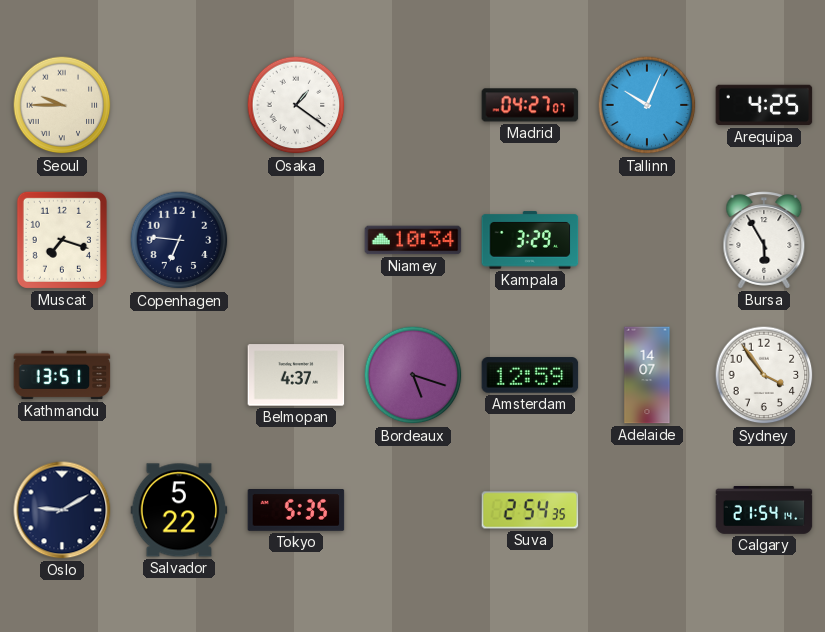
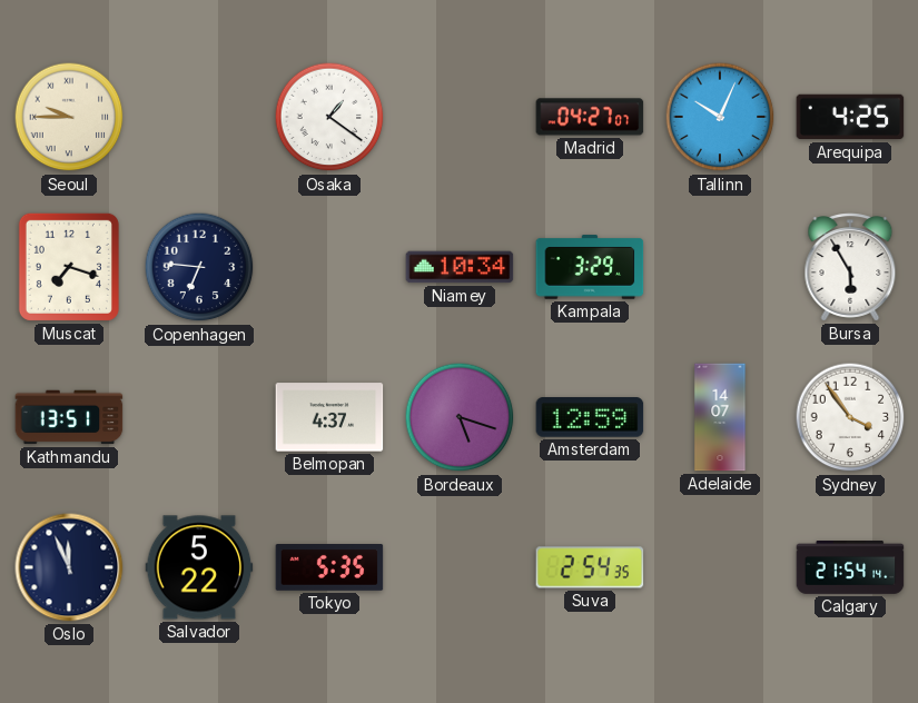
Oslo: 9:10 -> 11:56 (69, 567)
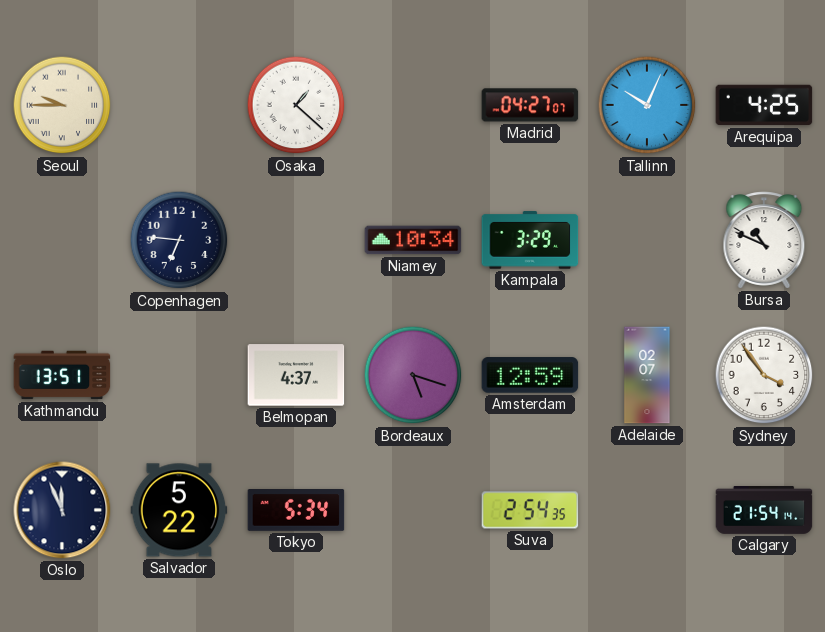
Osaka: 1:21 -> 1:22 (296, 105)
Muscat: 7:18 -> none (69, 267)
Bursa: 5:55 -> 10:49 (764, 240)
Adelaide: 14:07 -> 02:07 (647, 375)
Tokyo: 5:35 -> 5:34 (296, 511)
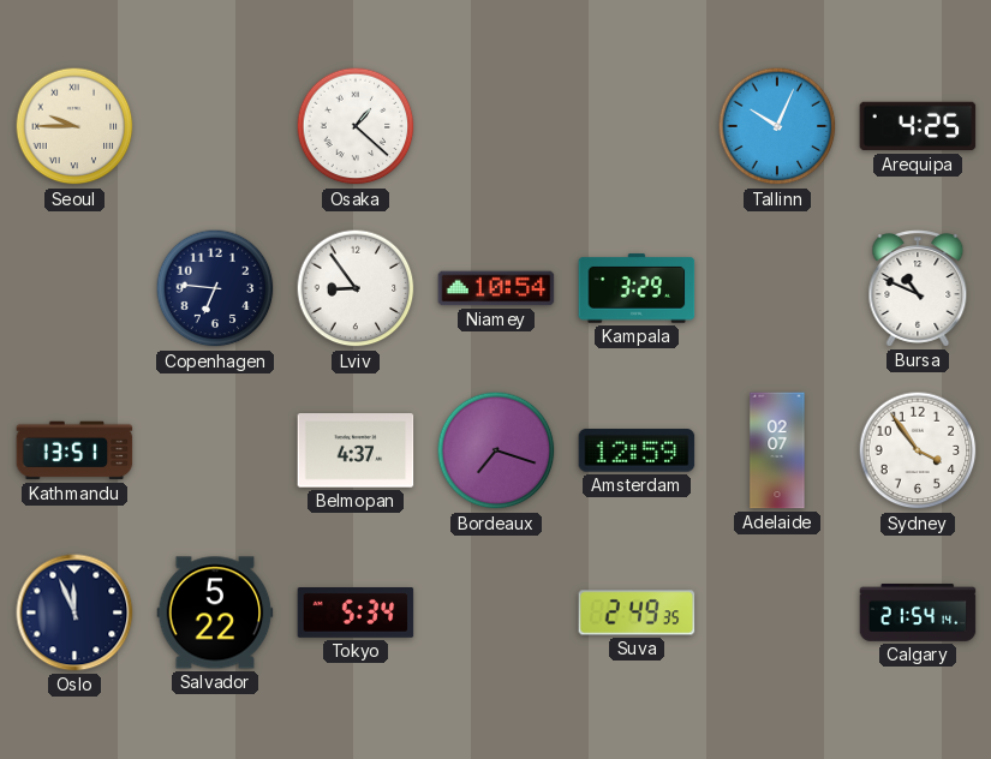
Madrid: 04:27 -> none (530, 105)
Lviv: none -> 8:54 (356, 288)
Niamey: 10:34 -> 10:54 (496, 288)
Bordeaux: 5:18 -> 7:18 (496, 450)
Suva: 2:54 -> 2:49 (637, 612)
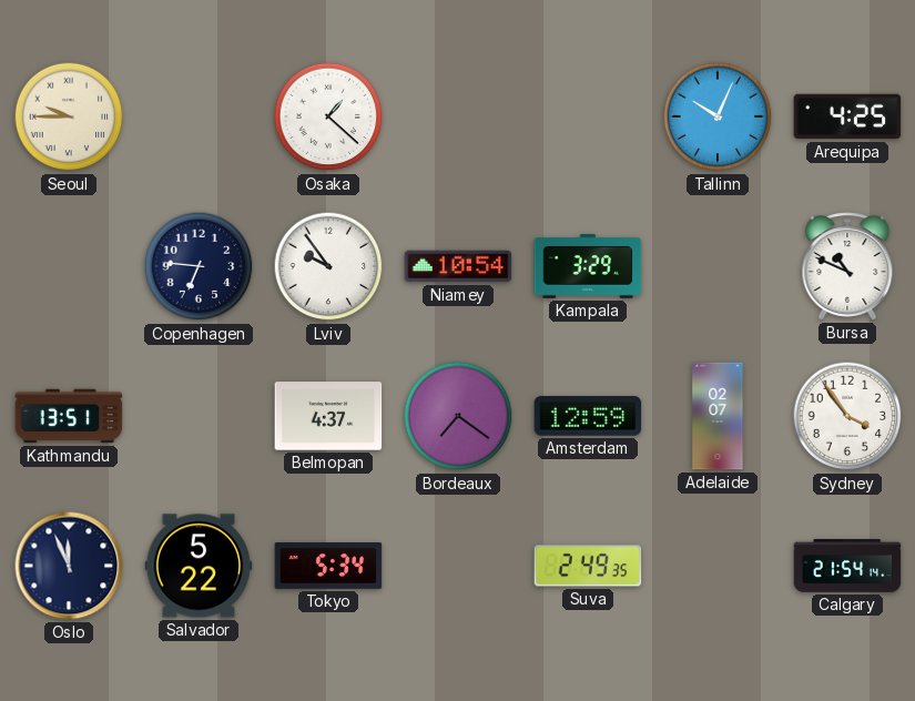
Lviv: 8:54 -> 9:54 (328, 266)
Bordeaux: 7:18 -> 7:21 (458, 416)
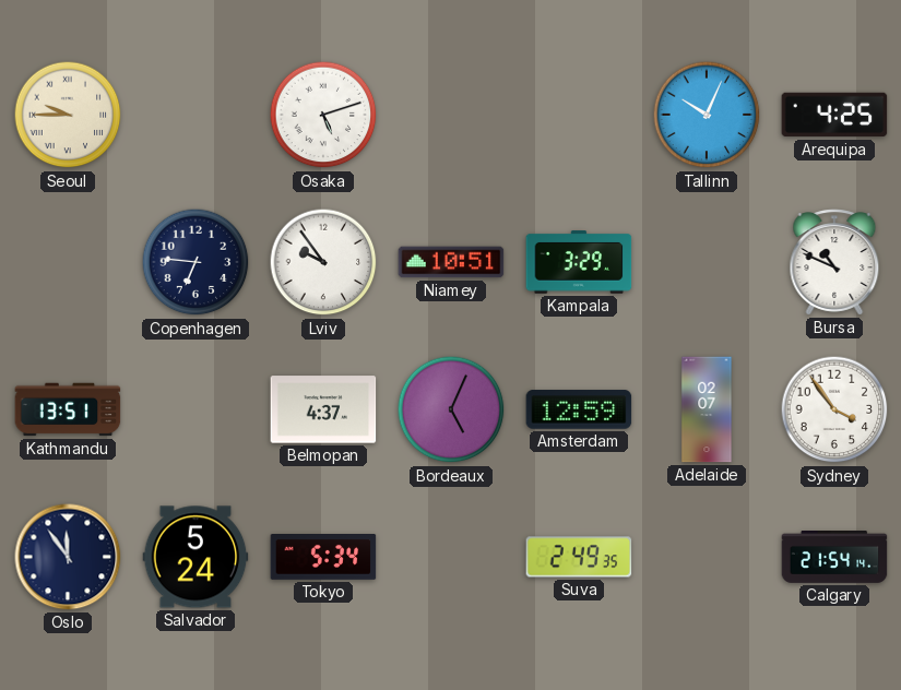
Osaka: 1:22 -> 5:12 (323, 115)
Niamey: 10:54 -> 10:51 (451, 262)
Bordeaux: 7:21 -> 5:04 (451, 409)
Oslo: 11:56 -> 11:54 (68, 557)
Salvador: 5:22 -> 5:24 (195, 557)
